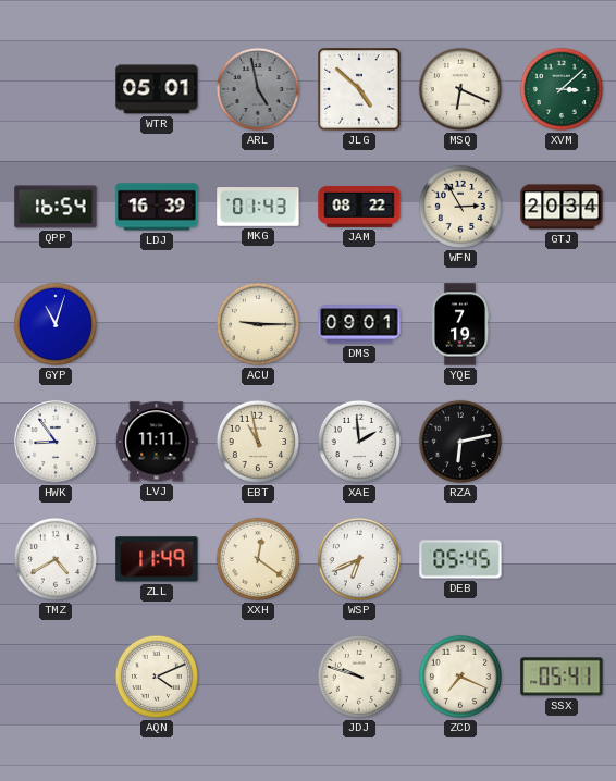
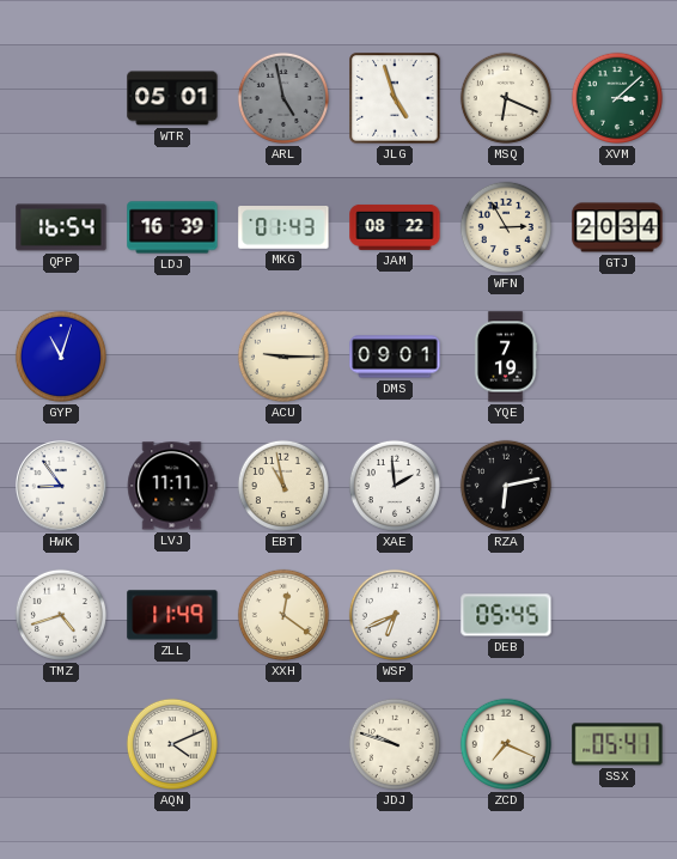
JLG: 4:52 -> 4:57 (395, 98)
TMZ: 4:40 -> 4:42 (61, 615)
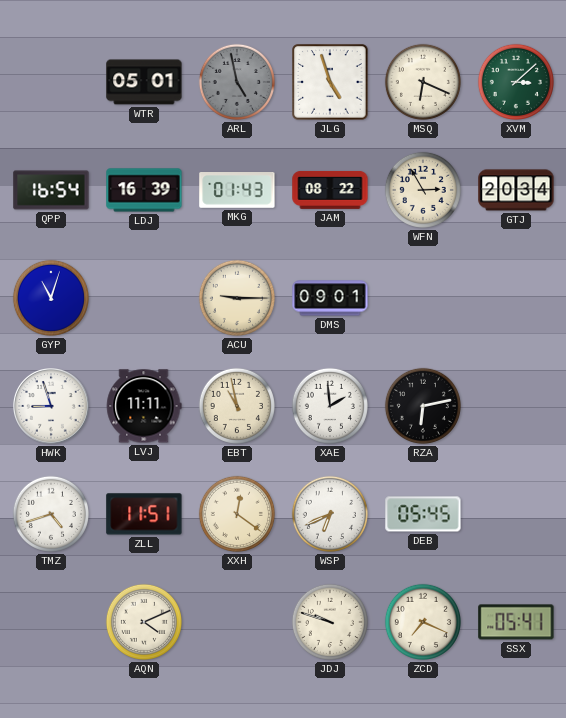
YQE: 7:19 -> none (506, 357)
HWK: 8:54 -> 8:57 (51, 406)
ZLL: 11:49 -> 11:51 (144, 514)
